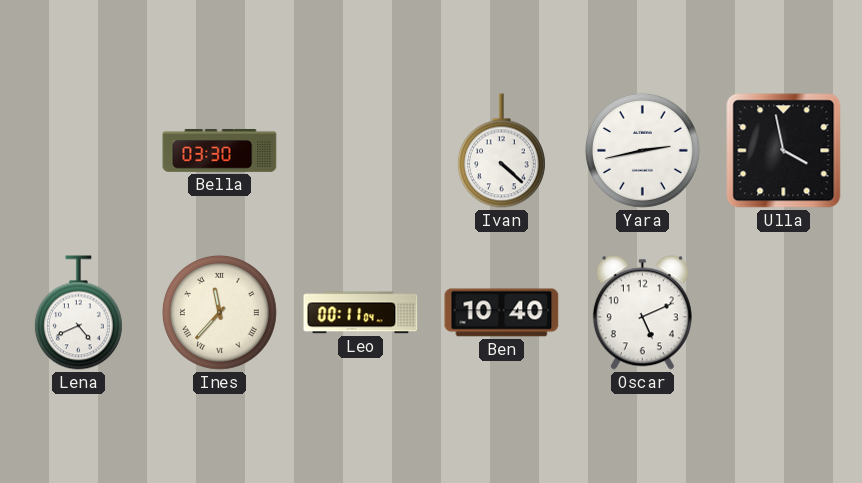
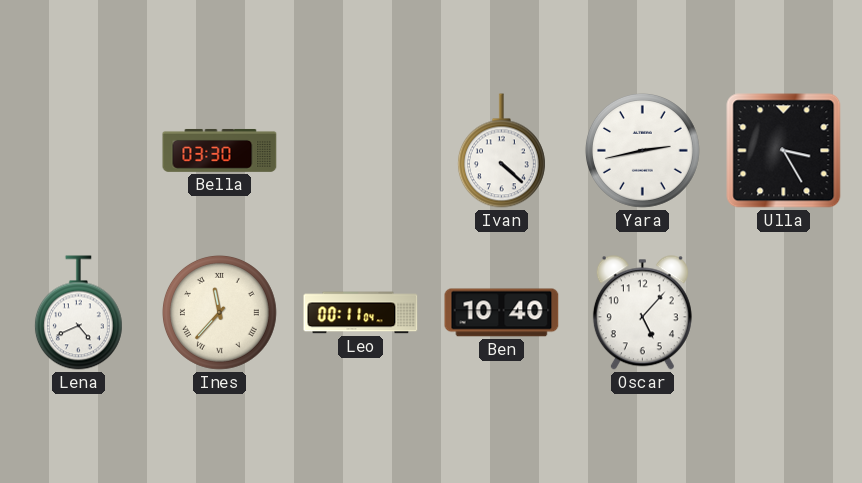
Ulla: 3:58 -> 3:25 (784, 151)
Oscar: 5:11 -> 5:07 (642, 313)
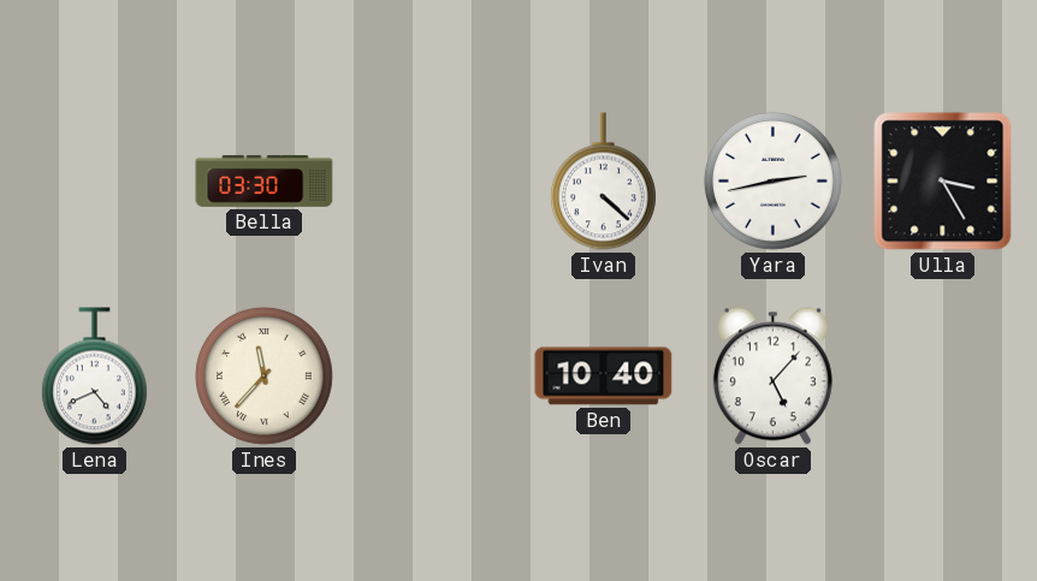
Leo: 00:11 -> none (361, 313)
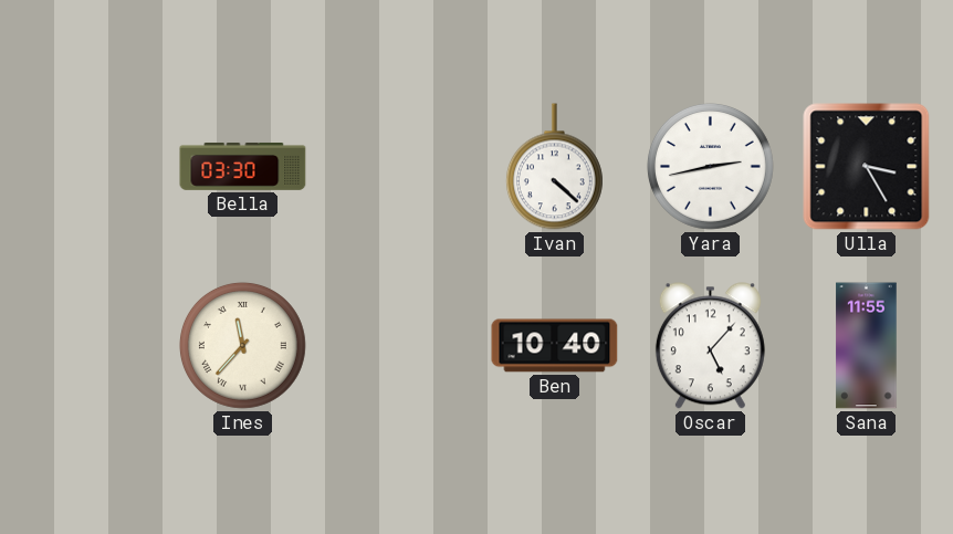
Lena: 4:41 -> none (94, 377)
Sana: none -> 11:55 (867, 346)
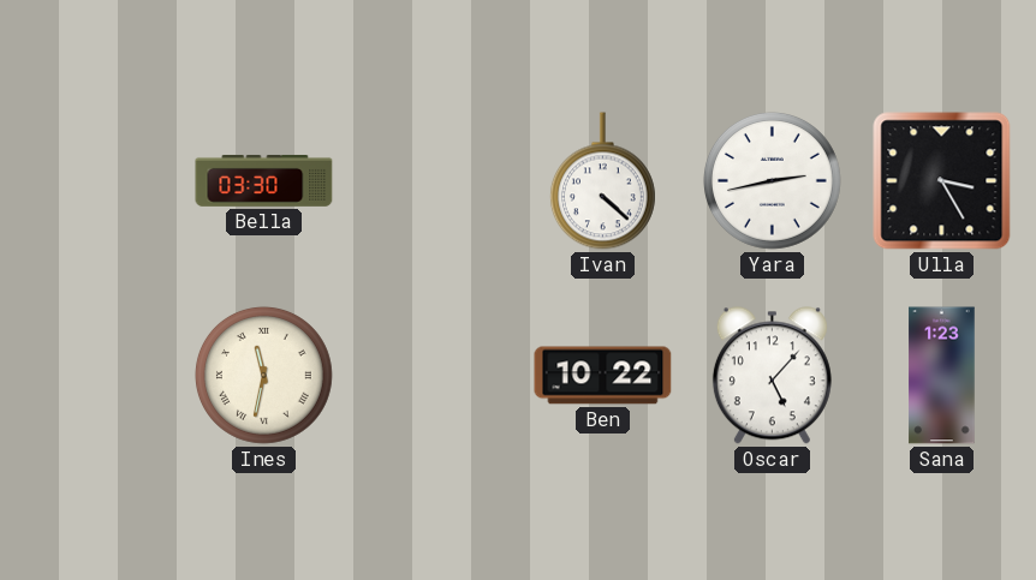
Ines: 11:37 -> 11:32 (263, 375)
Ben: 10:40 -> 10:22 (603, 376)
Sana: 11:55 -> 1:23 (942, 376)
